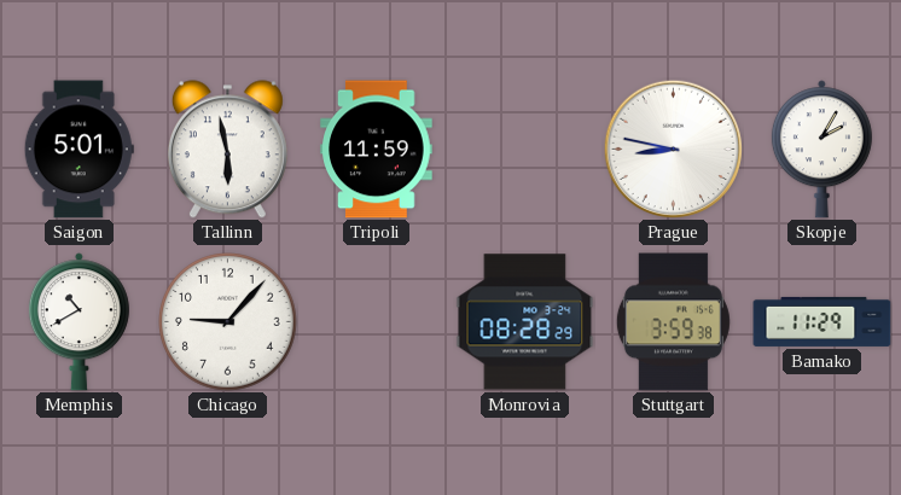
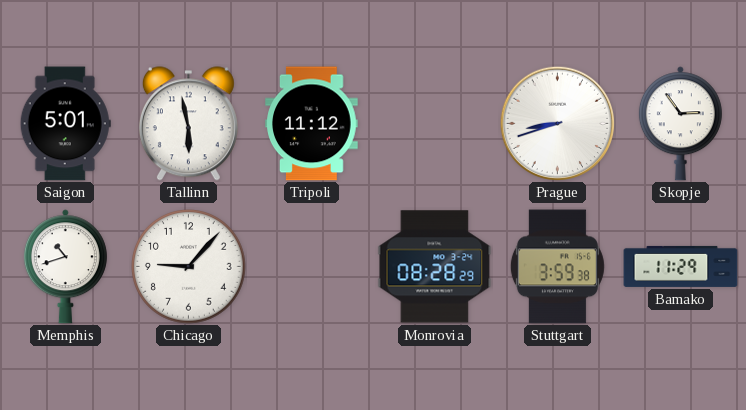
Tripoli: 11:59 -> 11:12 (312, 124)
Prague: 8:47 -> 8:42 (557, 123)
Skopje: 2:05 -> 2:54 (680, 124)
Memphis: 10:40 -> 10:42 (65, 267)
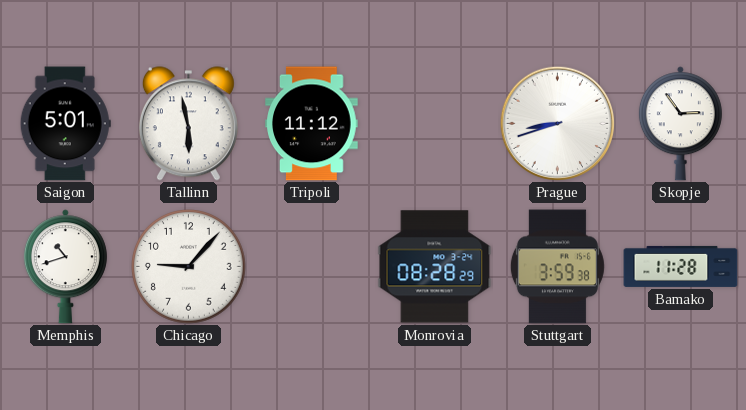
Bamako: 11:29 -> 11:28 (681, 266)
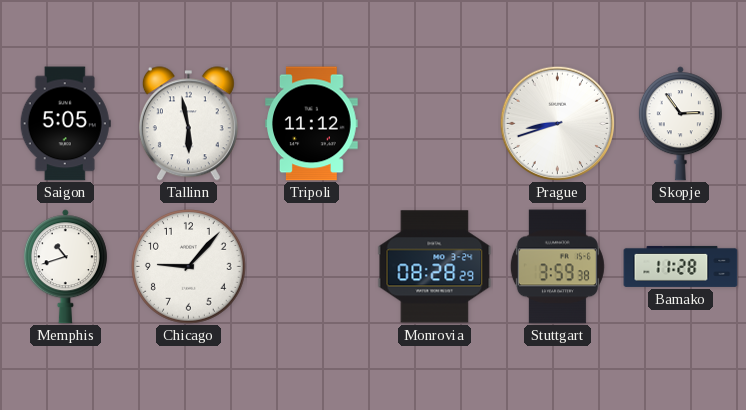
Saigon: 5:01 -> 5:05 (65, 124)
